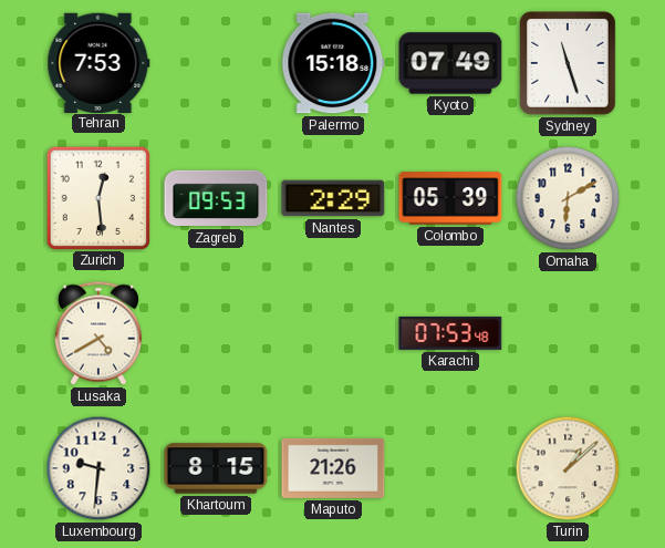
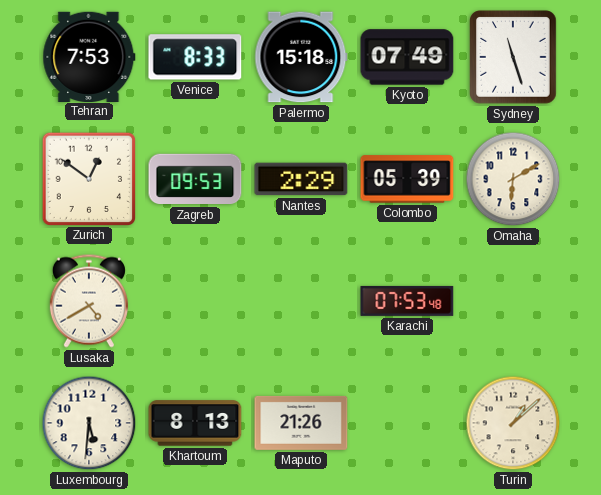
Venice: none -> 8:33 (195, 57)
Zurich: 12:29 -> 12:51 (88, 178)
Luxembourg: 9:31 -> 5:31 (89, 423)
Khartoum: 8:15 -> 8:13 (195, 423)
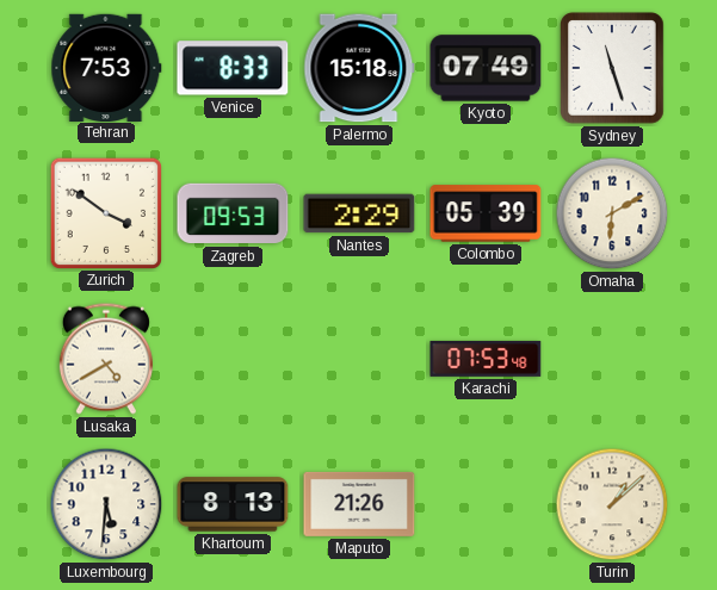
Zurich: 12:51 -> 3:51 (105, 212)
